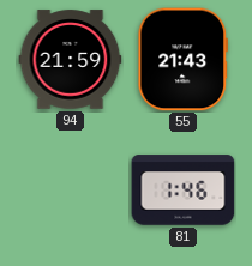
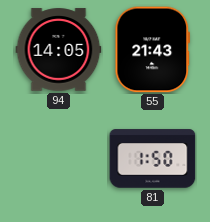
94: 21:59 -> 14:05 (59, 50)
81: 1:46 -> 1:50 (153, 159)
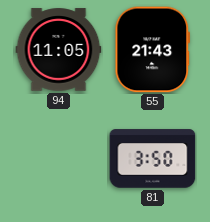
94: 14:05 -> 11:05 (59, 50)
81: 1:50 -> 3:50 (153, 159)
